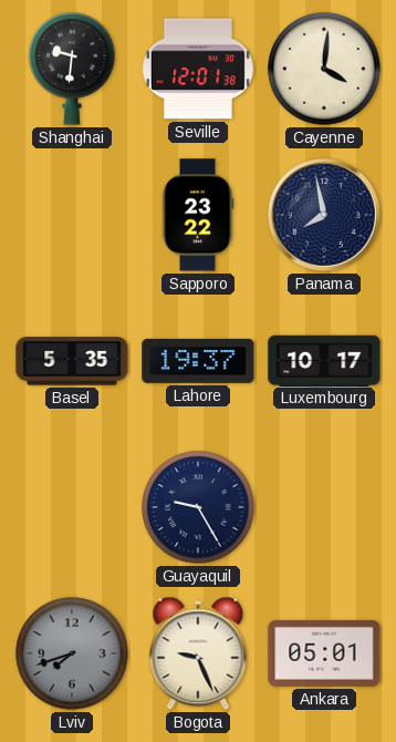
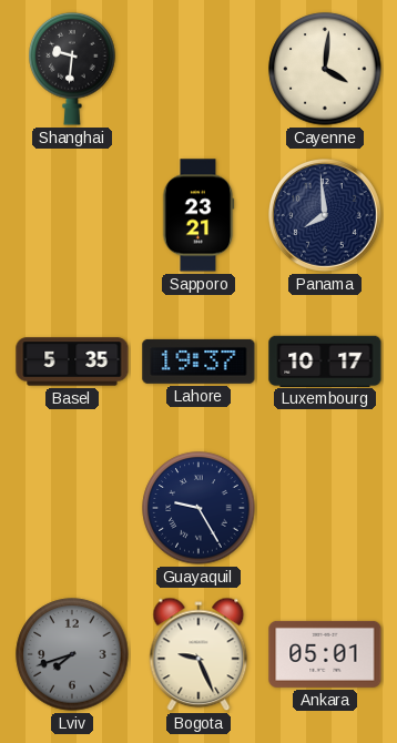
Seville: 12:01 -> none (198, 69)
Sapporo: 23:22 -> 23:21 (198, 215)
Panama: 7:58 -> 7:59 (326, 216)
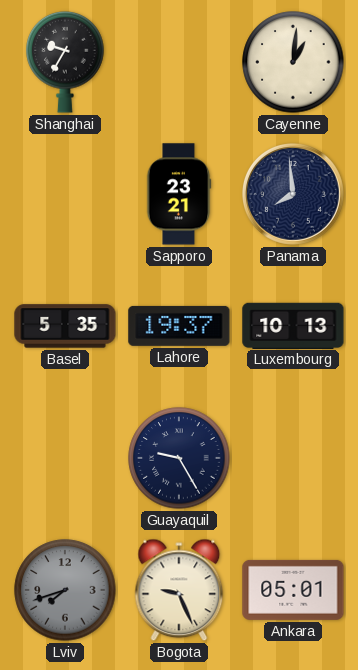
Shanghai: 9:31 -> 9:35 (65, 62)
Cayenne: 4:01 -> 1:01 (293, 62)
Luxembourg: 10:17 -> 10:13 (293, 325)
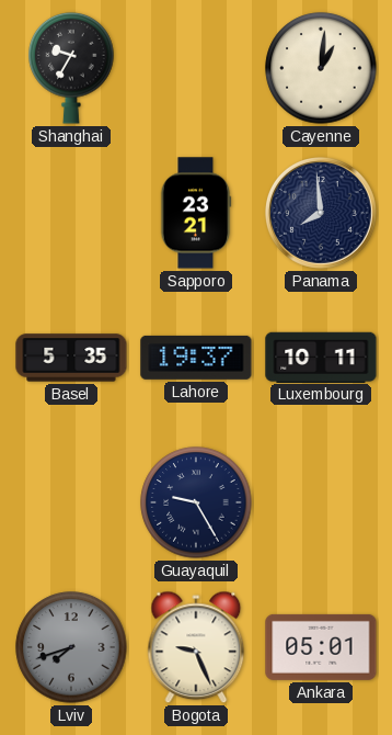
Luxembourg: 10:13 -> 10:11 (321, 357)
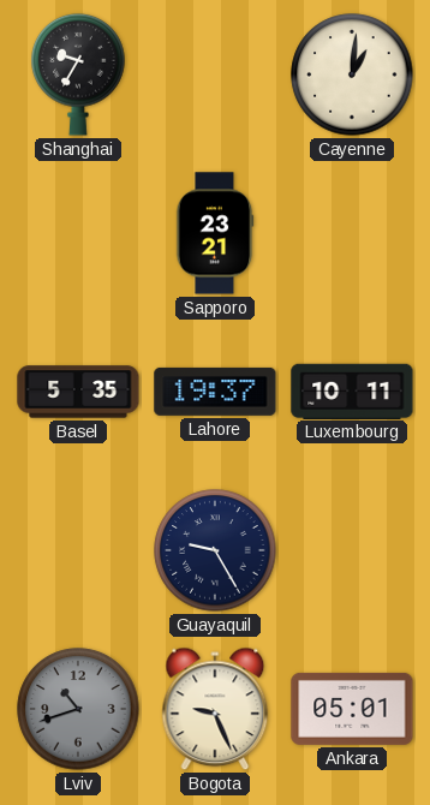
Panama: 7:59 -> none (322, 214)
Lviv: 7:42 -> 10:42 (78, 709)
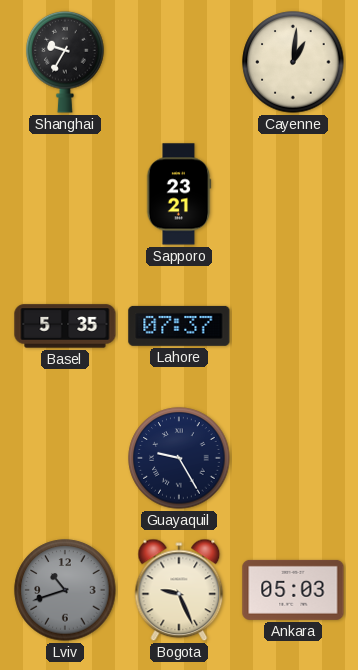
Lahore: 19:37 -> 07:37 (179, 326)
Luxembourg: 10:11 -> none (352, 390)
Ankara: 05:01 -> 05:03 (293, 590)
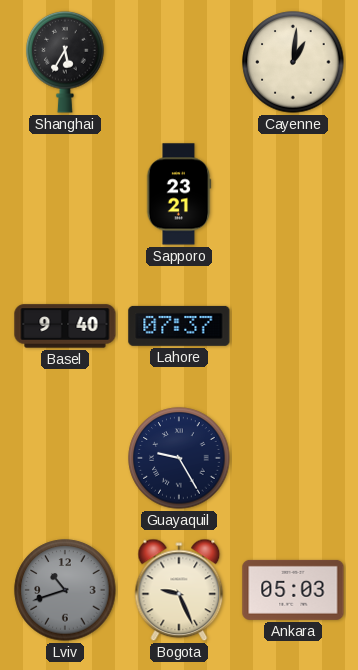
Shanghai: 9:35 -> 5:35 (65, 62)
Basel: 5:35 -> 9:40 (65, 326)
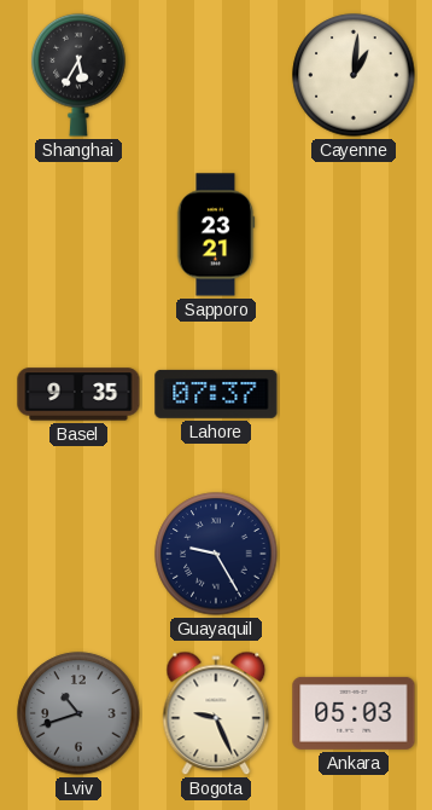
Basel: 9:40 -> 9:35 (78, 394)
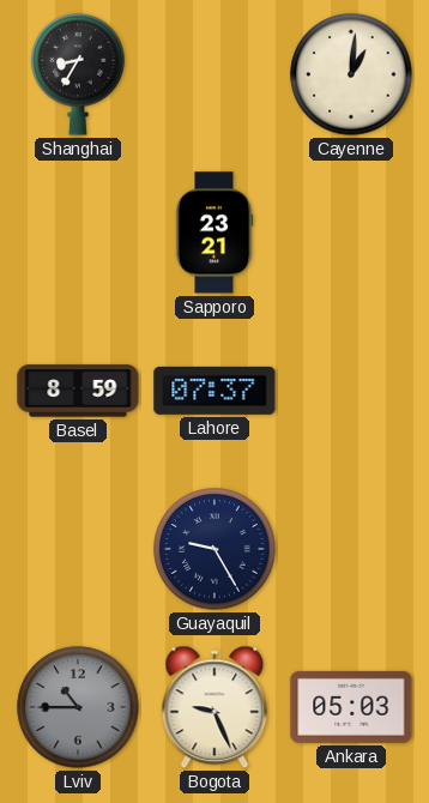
Shanghai: 5:35 -> 8:35 (78, 74)
Basel: 9:35 -> 8:59 (78, 391)
Lviv: 10:42 -> 10:45 (78, 707)
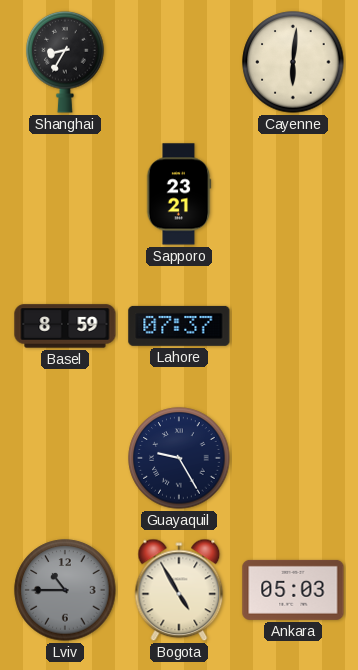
Cayenne: 1:01 -> 6:01 (293, 62)
Bogota: 9:26 -> 4:55 (179, 590)
